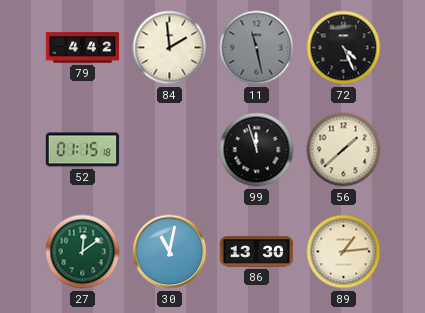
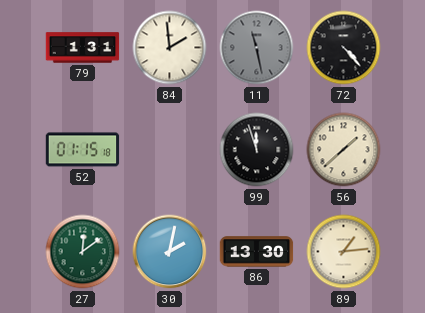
79: 4:42 -> 1:31 (83, 48)
72: 4:26 -> 4:23 (344, 48)
30: 11:02 -> 2:02 (170, 252)
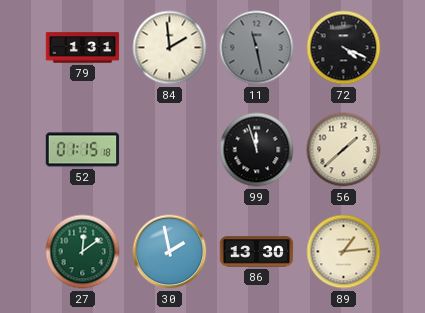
72: 4:23 -> 4:19 (344, 48)
30: 2:02 -> 1:58 (170, 252)
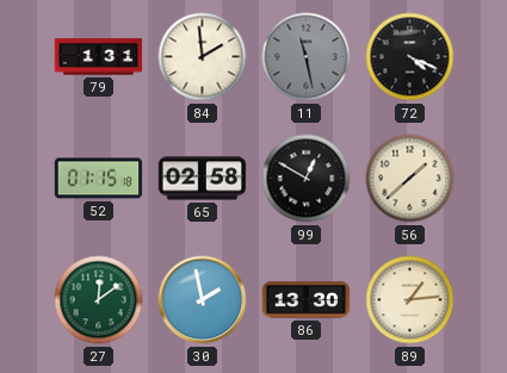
65: none -> 02:58 (203, 179)
99: 11:57 -> 12:50 (307, 179)
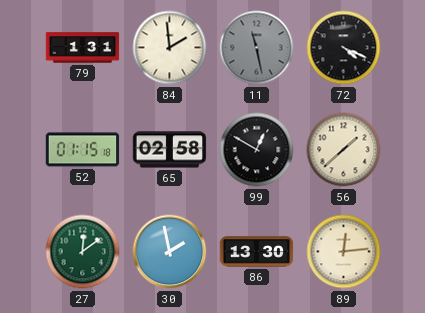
89: 1:14 -> 12:14 (344, 252)
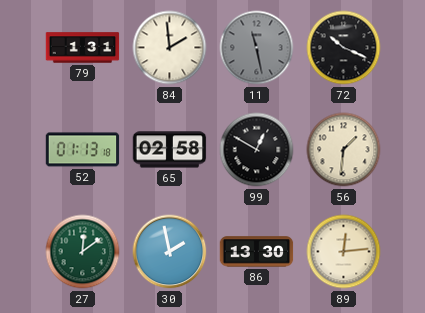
72: 4:19 -> 10:19 (344, 48)
52: 01:15 -> 01:13 (83, 150)
56: 1:38 -> 1:31 (344, 150)
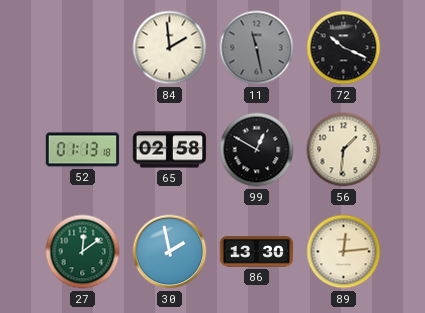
79: 1:31 -> none (83, 48)
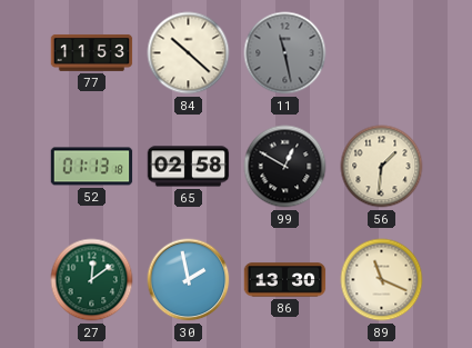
77: none -> 11:53 (92, 52)
84: 1:59 -> 10:22 (189, 53)
72: 10:19 -> none (344, 48)
89: 12:14 -> 11:19 (382, 280)
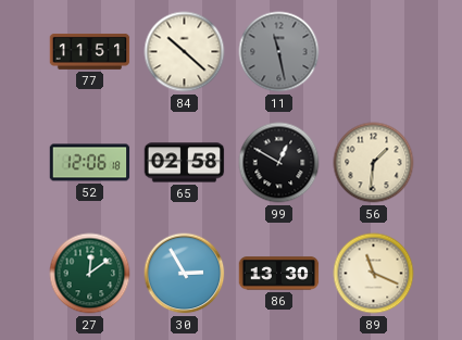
77: 11:53 -> 11:51 (90, 51)
52: 01:13 -> 12:06 (90, 163)
30: 1:58 -> 2:55 (185, 274)
